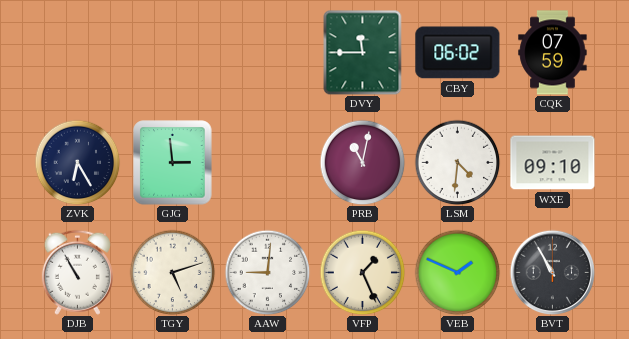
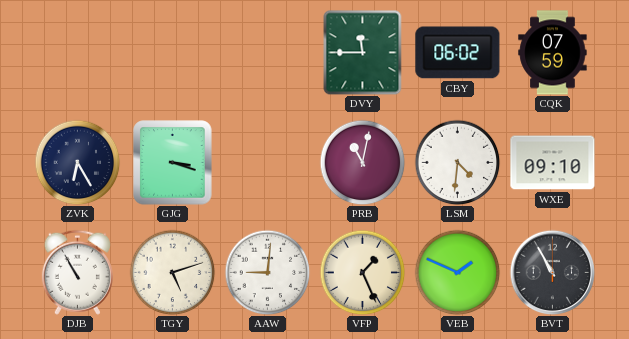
GJG: 2:59 -> 3:18 (173, 163)
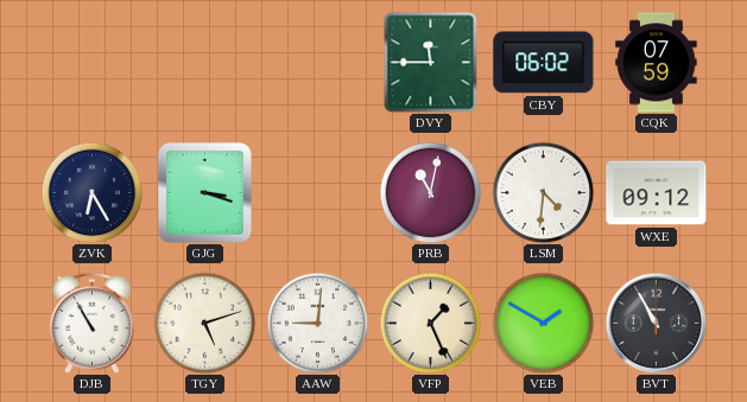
WXE: 09:10 -> 09:12 (657, 193)
VEB: 1:49 -> 1:50 (543, 323)
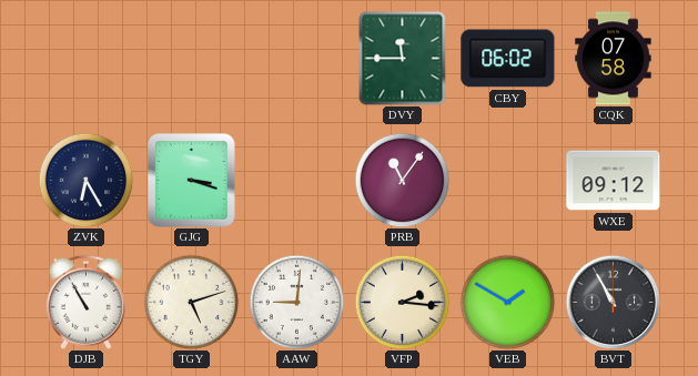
CQK: 07:59 -> 07:58 (614, 59)
PRB: 11:02 -> 11:06 (402, 180)
LSM: 4:31 -> none (543, 192)
VFP: 1:26 -> 2:16 (402, 302)
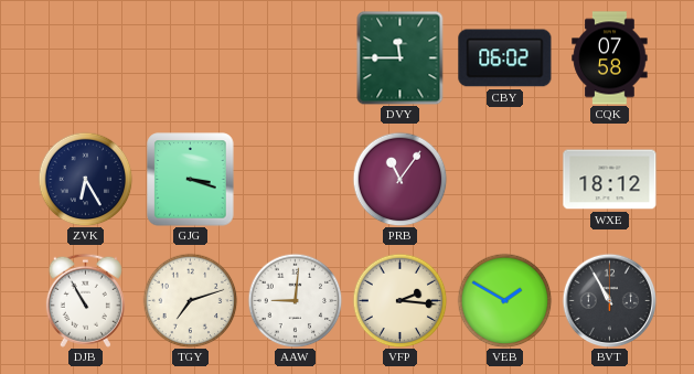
WXE: 09:12 -> 18:12 (610, 180)
TGY: 5:12 -> 7:12 (190, 300)
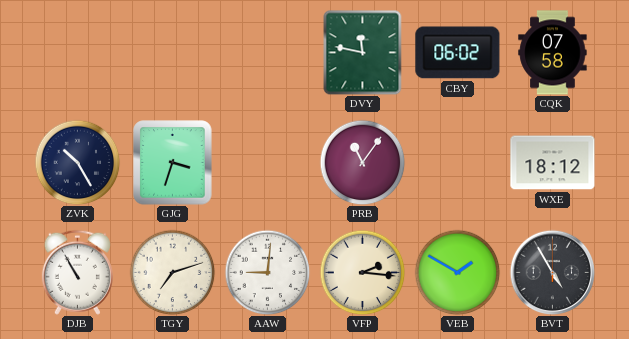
DVY: 11:45 -> 11:47 (363, 52)
ZVK: 6:25 -> 10:25 (77, 162)
GJG: 3:18 -> 3:33 (173, 163)
BVT: 10:55 -> 4:55 (552, 272)
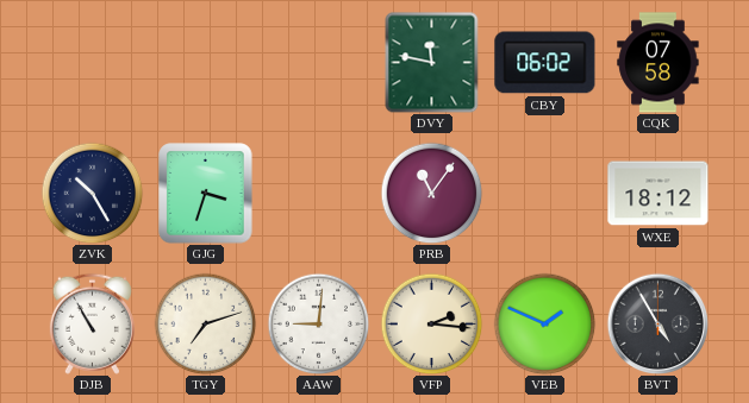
VEB: 1:50 -> 1:49 (544, 323)
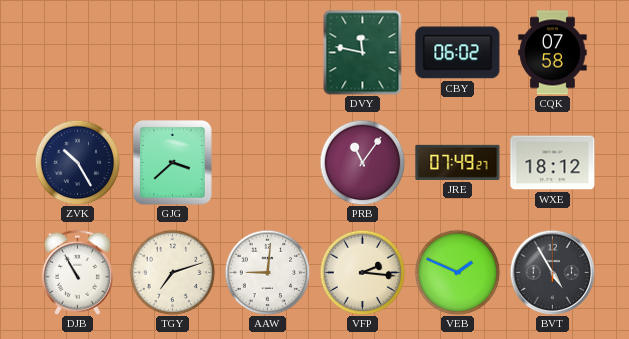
GJG: 3:33 -> 3:38 (173, 163)
JRE: none -> 07:49 (458, 162)
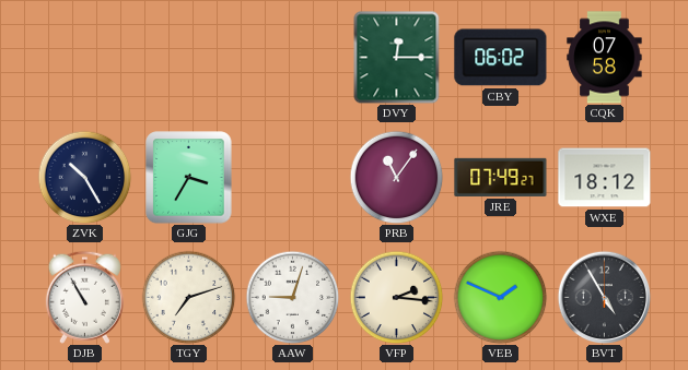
DVY: 11:47 -> 12:15 (397, 57)
GJG: 3:38 -> 3:35 (189, 178)
AAW: 9:01 -> 9:03 (292, 297)
